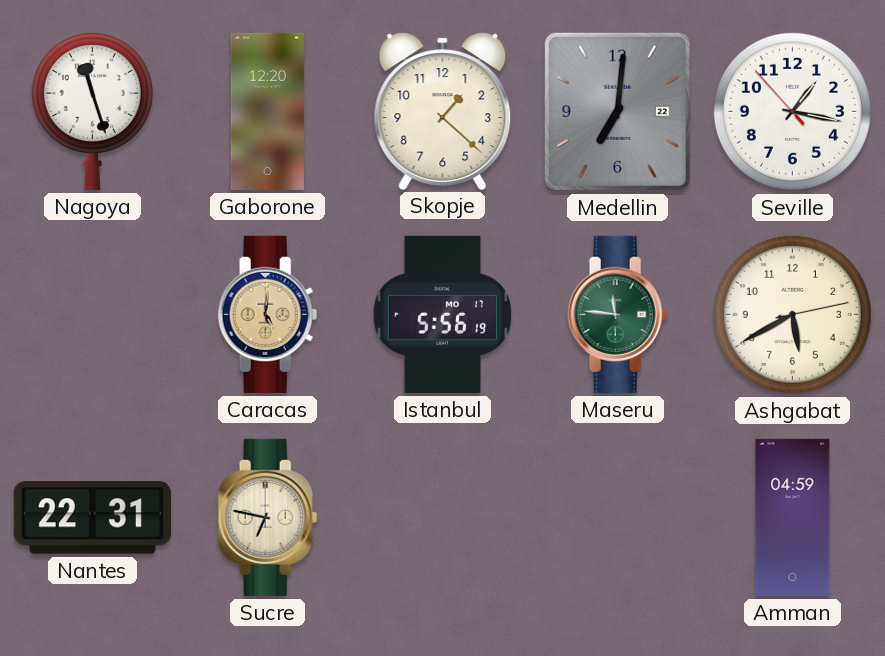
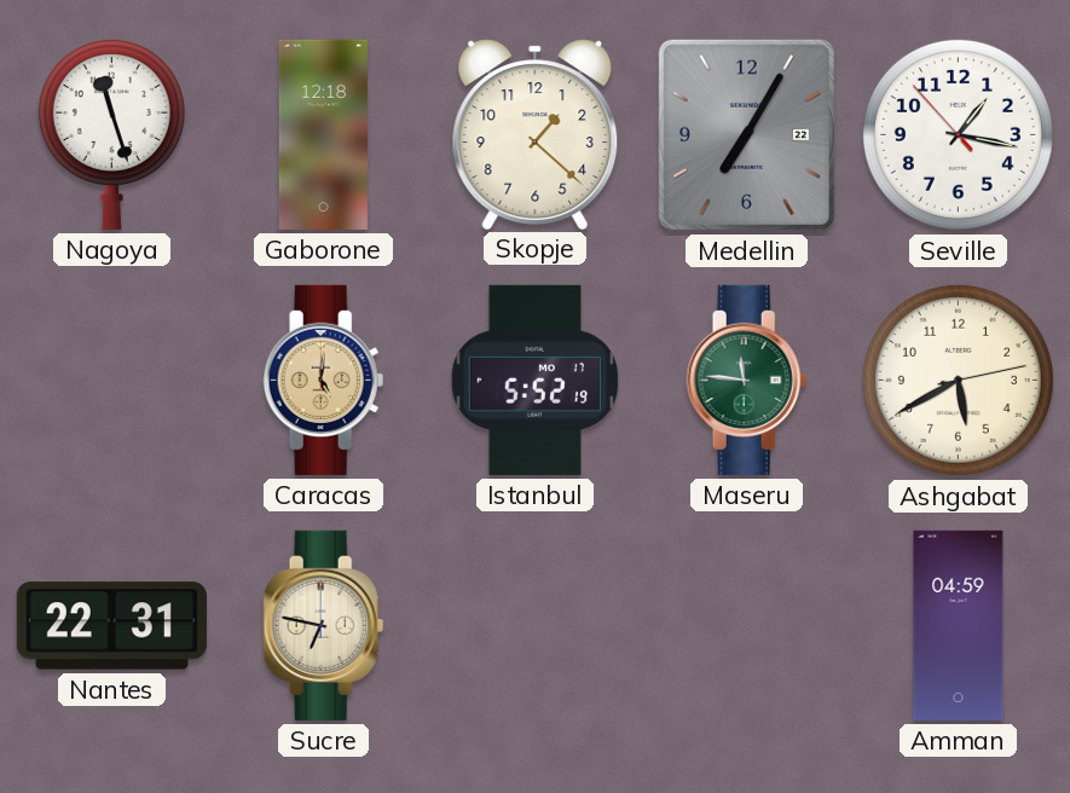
Gaborone: 12:20 -> 12:18 (323, 134)
Medellin: 7:01 -> 7:05 (746, 134)
Istanbul: 5:56 -> 5:52 (536, 380)
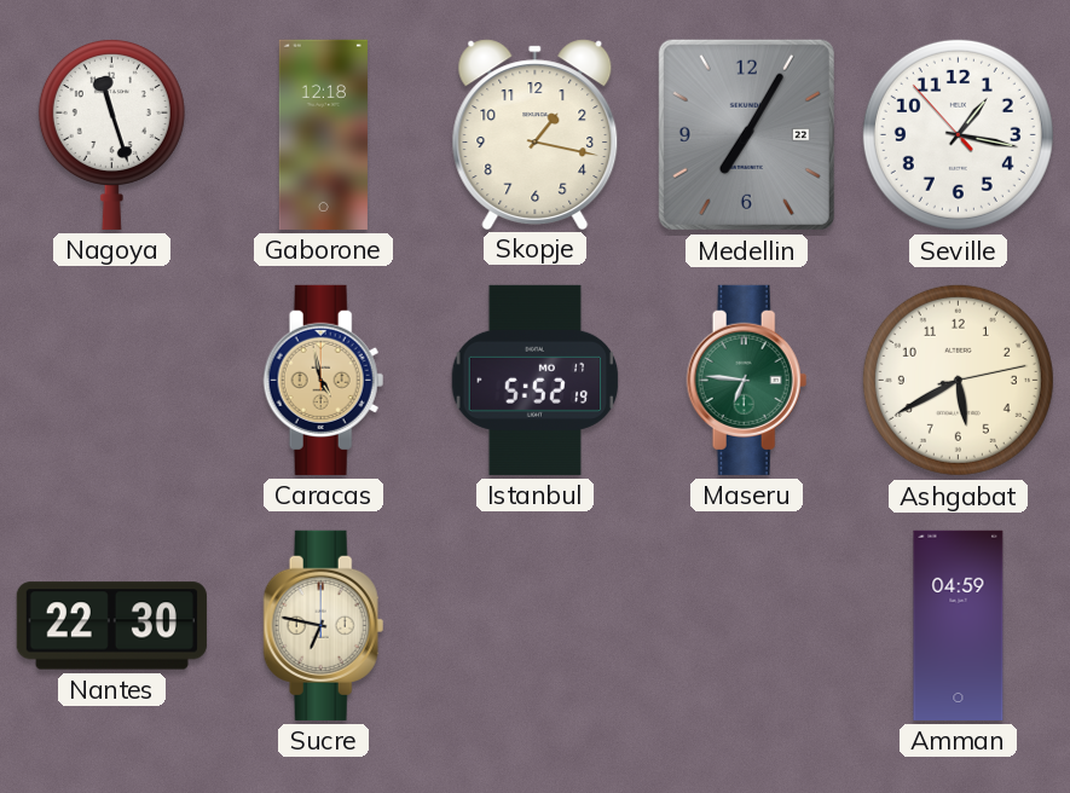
Skopje: 1:22 -> 1:17 (536, 134)
Caracas: 5:01 -> 4:58 (324, 380)
Maseru: 11:46 -> 6:46 (747, 380)
Nantes: 22:31 -> 22:30 (111, 626)
